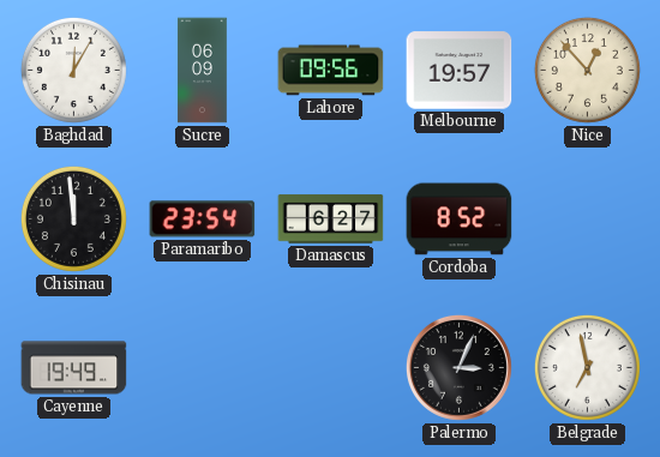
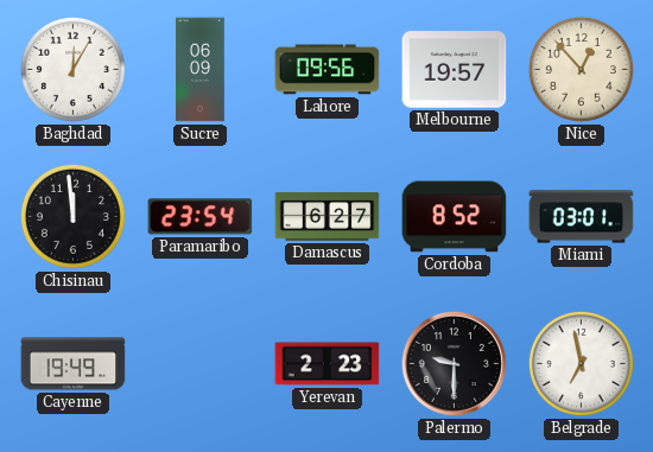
Miami: none -> 03:01 (582, 217)
Yerevan: none -> 2:23 (328, 364)
Palermo: 3:04 -> 9:30 (454, 363)
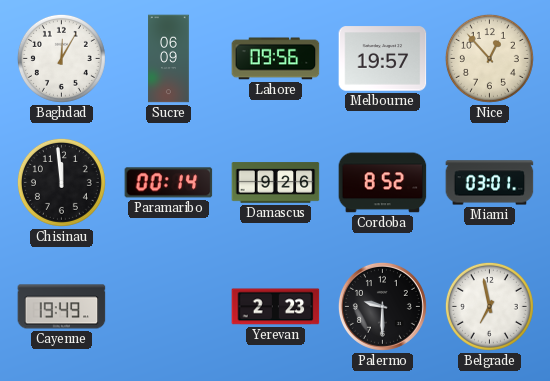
Paramaribo: 23:54 -> 00:14 (169, 183)
Damascus: 6:27 -> 9:26 (276, 183)
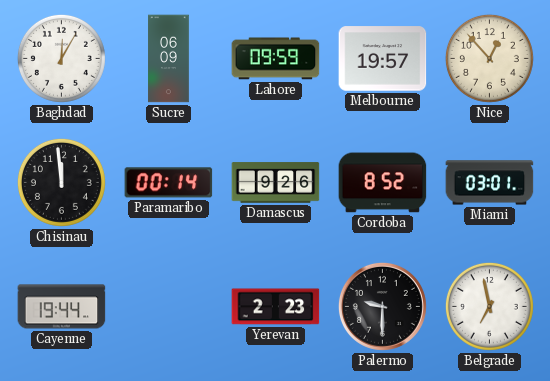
Lahore: 09:56 -> 09:59 (276, 59)
Cayenne: 19:49 -> 19:44 (62, 307)
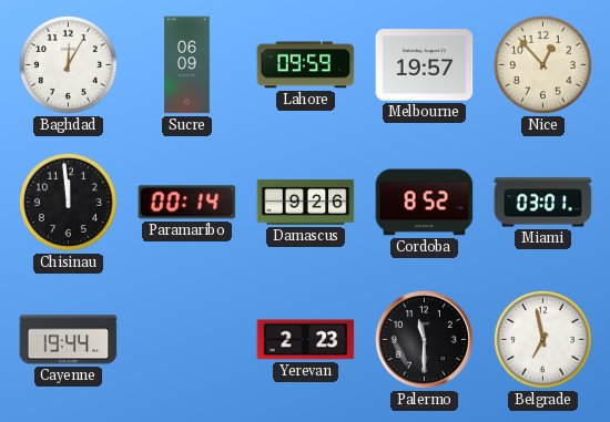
Palermo: 9:30 -> 11:30 (424, 339)
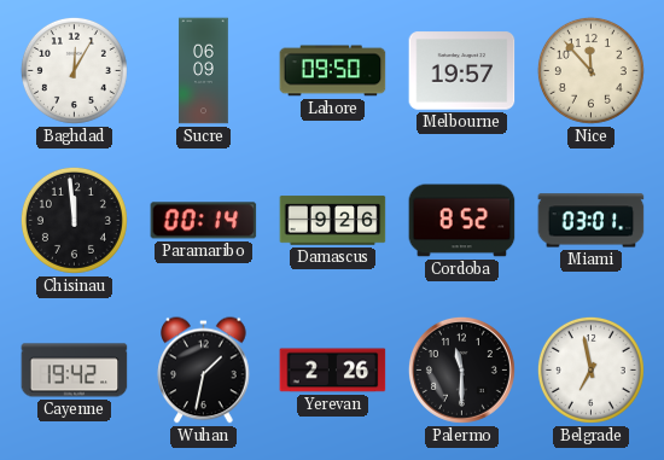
Lahore: 09:59 -> 09:50 (333, 71)
Nice: 12:53 -> 11:53 (590, 70)
Cayenne: 19:44 -> 19:42 (75, 371)
Wuhan: none -> 1:32 (204, 371)
Yerevan: 2:23 -> 2:26 (333, 371)
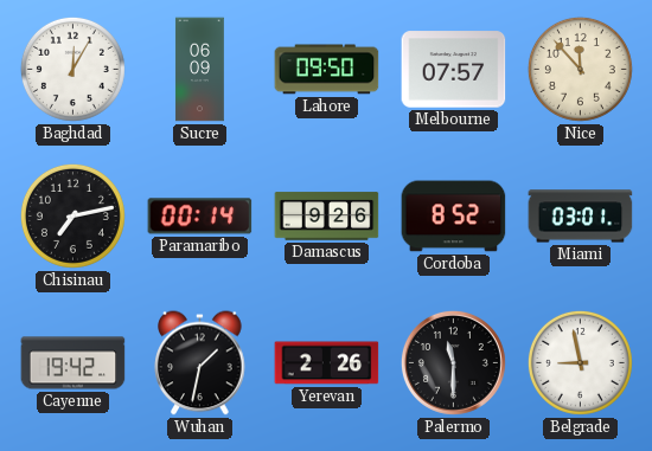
Melbourne: 19:57 -> 07:57 (454, 70)
Chisinau: 11:59 -> 7:13 (72, 215)
Belgrade: 6:58 -> 8:58 (580, 362)
